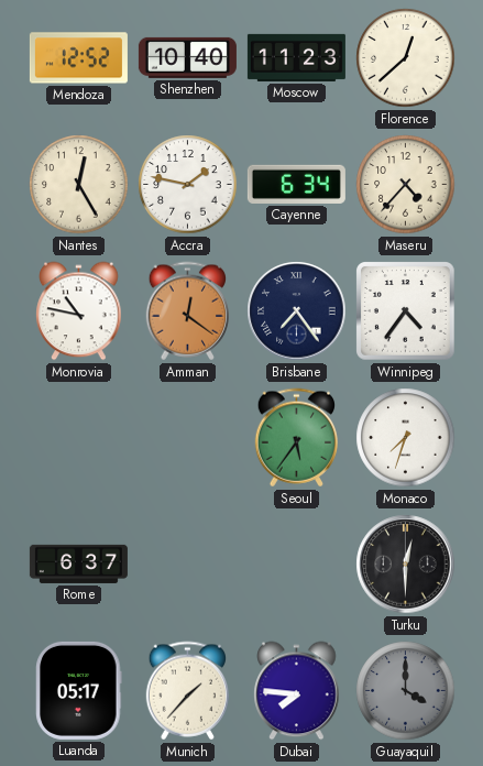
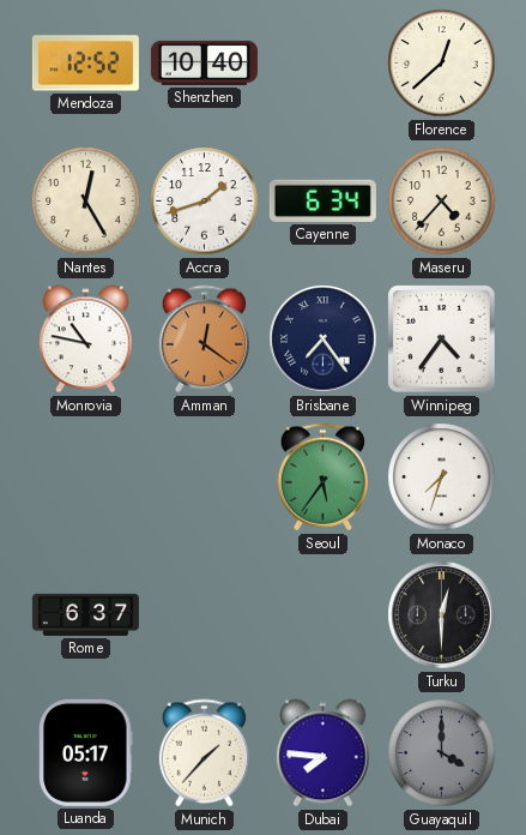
Moscow: 11:23 -> none (296, 57)
Accra: 1:47 -> 1:42 (205, 202)
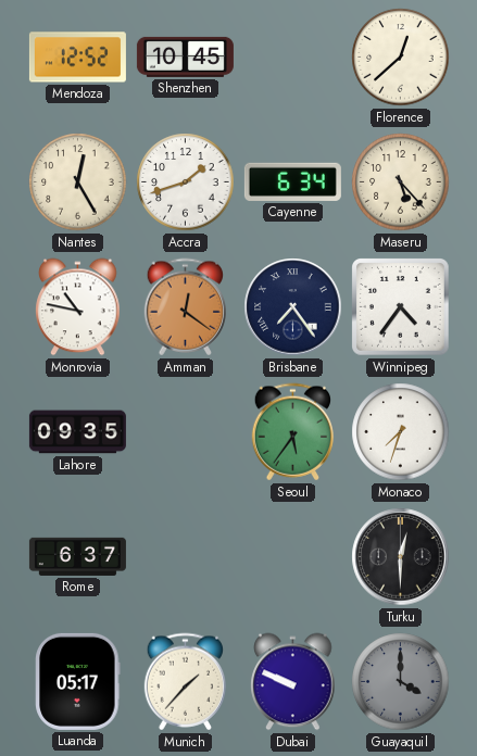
Shenzhen: 10:40 -> 10:45 (185, 56)
Maseru: 4:37 -> 5:23 (401, 182)
Lahore: none -> 09:35 (77, 432)
Dubai: 7:46 -> 9:49 (293, 682)
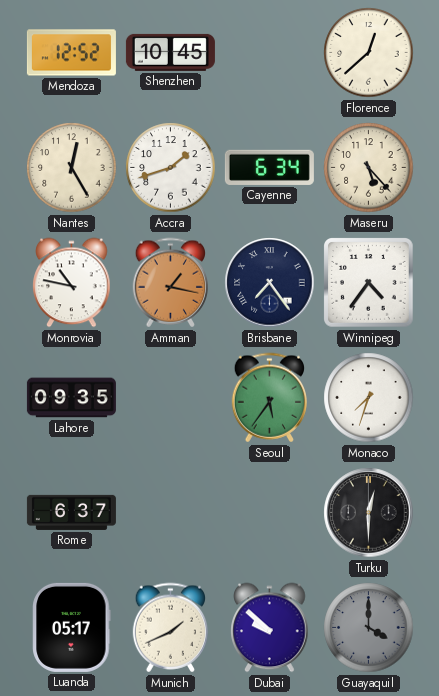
Amman: 12:21 -> 1:17 (170, 283)
Munich: 1:37 -> 1:41 (170, 628)
Dubai: 9:49 -> 9:52 (270, 628)
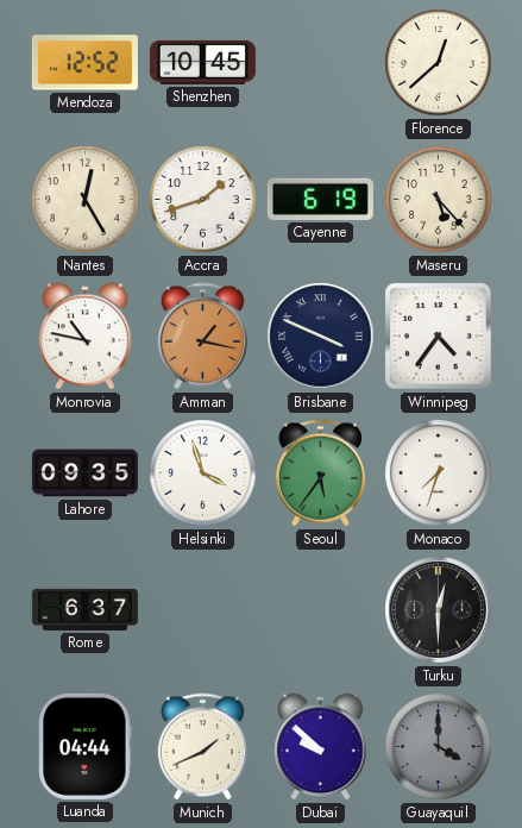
Cayenne: 6:34 -> 6:19 (320, 199)
Brisbane: 7:24 -> 3:49 (321, 337)
Helsinki: none -> 3:57 (203, 473)
Luanda: 05:17 -> 04:44 (86, 746)
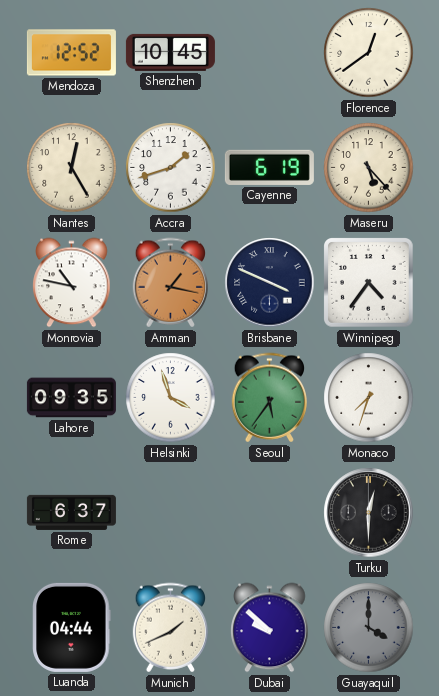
Florence: 12:38 -> 12:39 (369, 53)
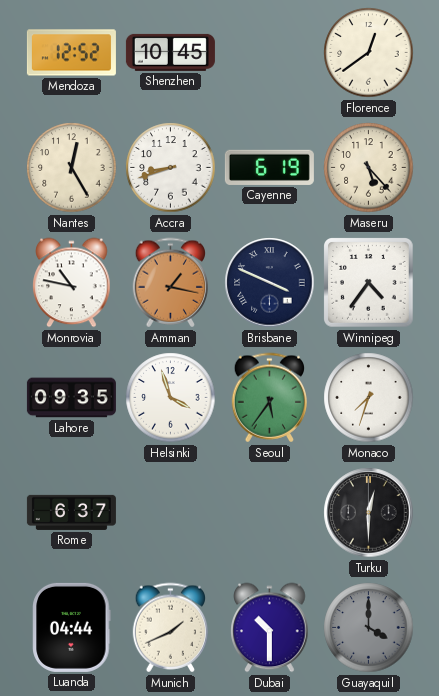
Accra: 1:42 -> 8:42 (171, 168)
Dubai: 9:52 -> 10:30 (270, 628)
